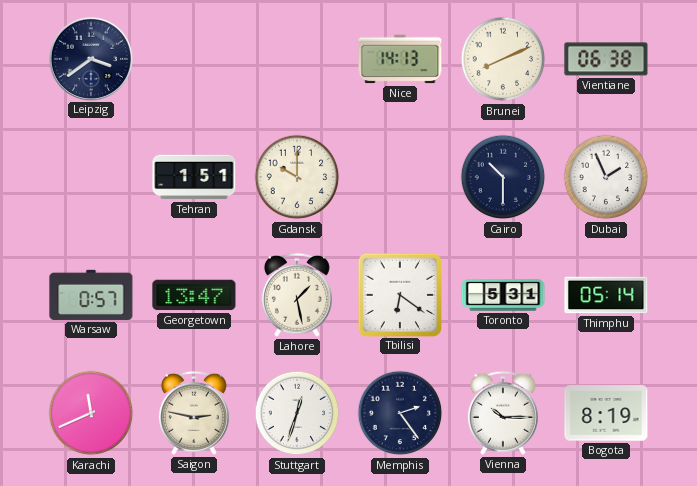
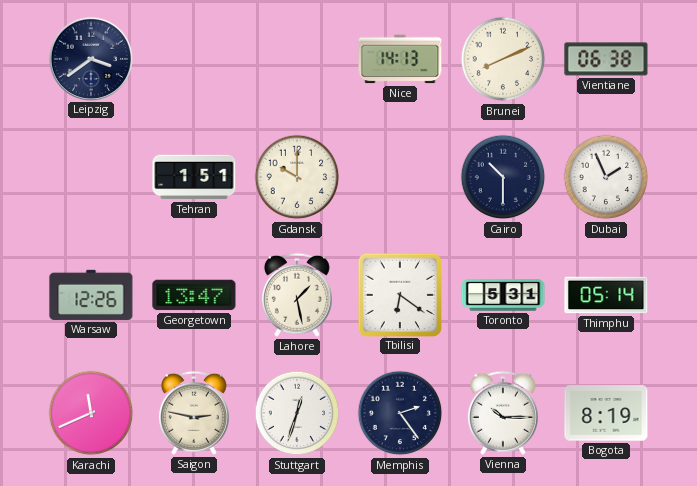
Warsaw: 0:57 -> 12:26 (91, 295)
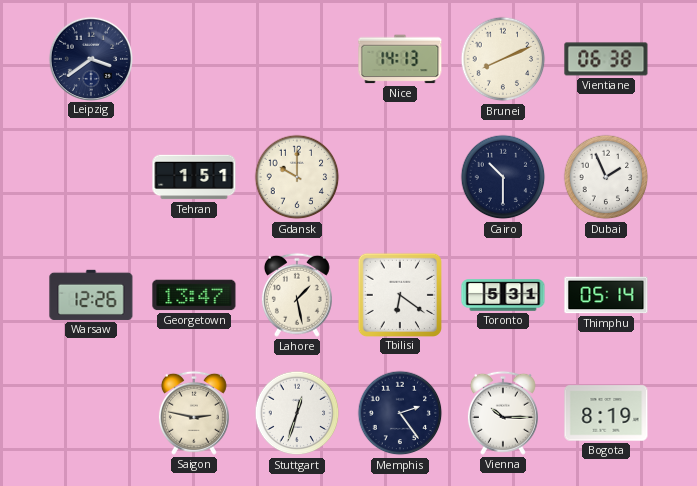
Karachi: 11:41 -> none (91, 413)
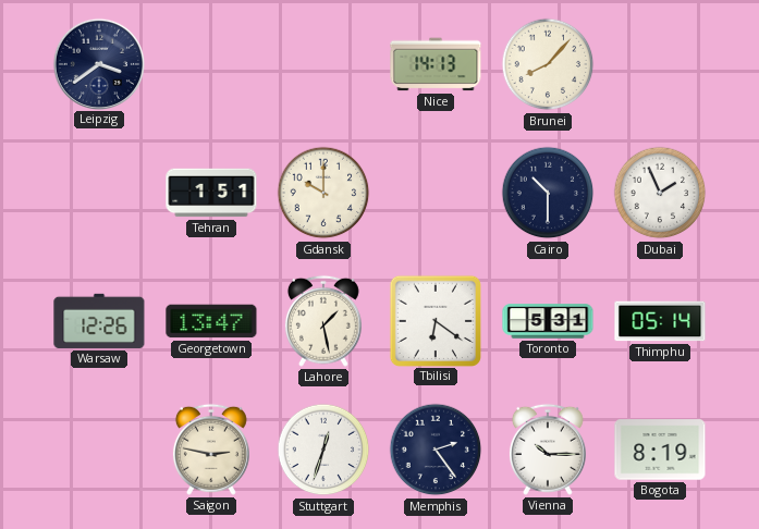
Brunei: 8:11 -> 8:07 (548, 64)
Vientiane: 06:38 -> none (606, 59)
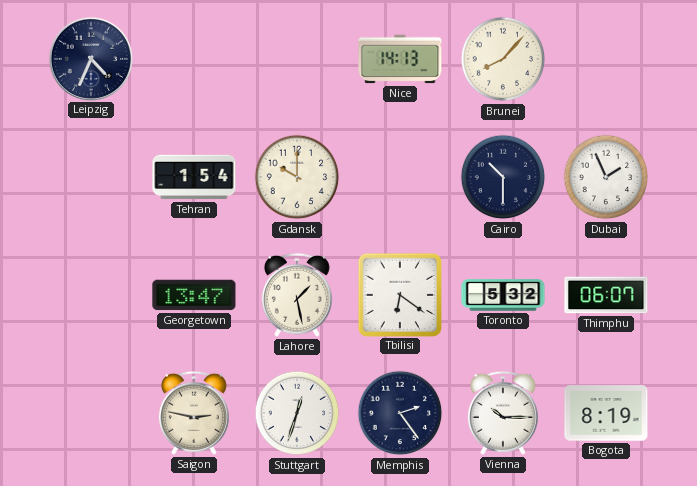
Leipzig: 3:39 -> 4:34 (90, 58)
Tehran: 1:51 -> 1:54 (194, 177)
Warsaw: 12:26 -> none (99, 321)
Toronto: 5:31 -> 5:32 (503, 295)
Thimphu: 05:14 -> 06:07 (606, 295)
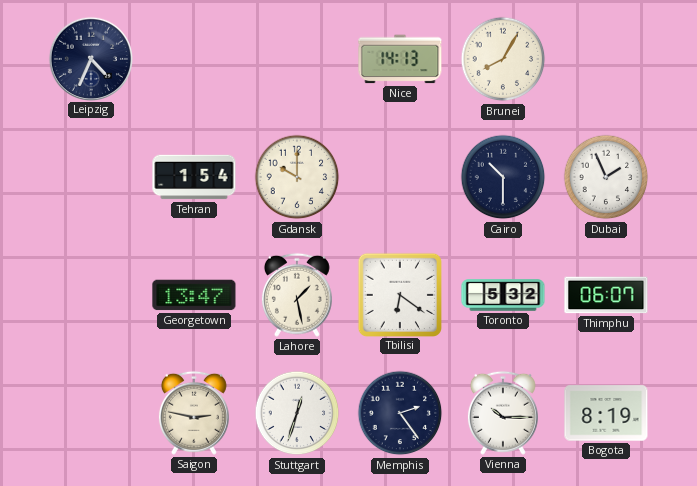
Brunei: 8:07 -> 8:05 (503, 59)
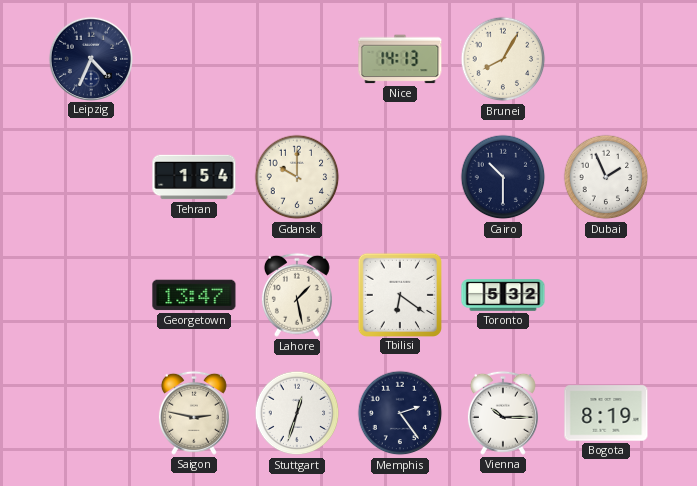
Thimphu: 06:07 -> none (606, 295)
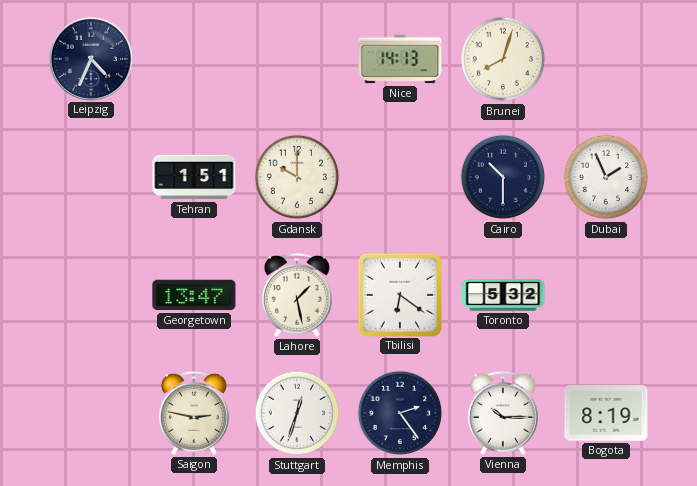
Brunei: 8:05 -> 8:03 (503, 59)
Tehran: 1:54 -> 1:51 (194, 177)
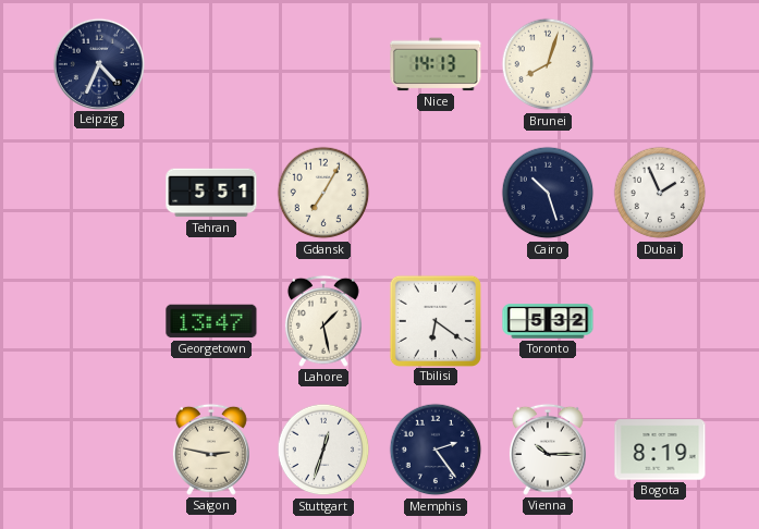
Tehran: 1:51 -> 5:51 (211, 193)
Gdansk: 10:00 -> 7:05 (323, 193)
Cairo: 10:30 -> 10:27 (548, 193)
